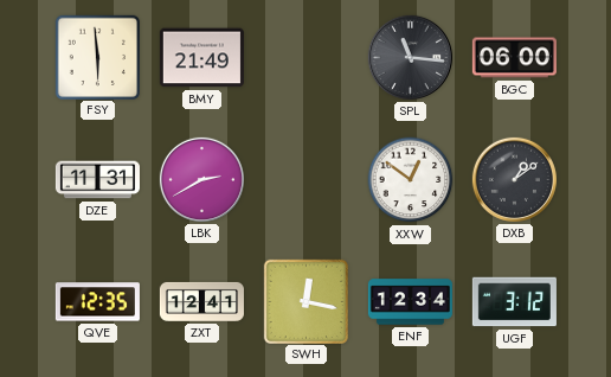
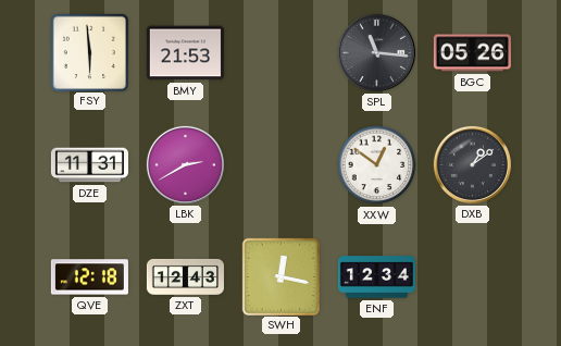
BMY: 21:49 -> 21:53 (185, 53)
BGC: 06:00 -> 05:26 (472, 53)
QVE: 12:35 -> 12:18 (89, 277)
ZXT: 12:41 -> 12:43 (185, 276)
UGF: 3:12 -> none (514, 302)
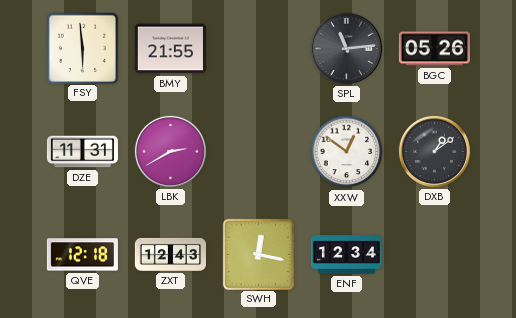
BMY: 21:53 -> 21:55 (170, 49)
SPL: 11:16 -> 11:14 (346, 48)
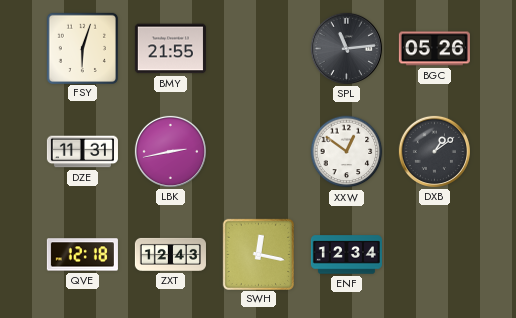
FSY: 5:59 -> 6:03 (82, 48)
LBK: 2:40 -> 2:43 (170, 151)
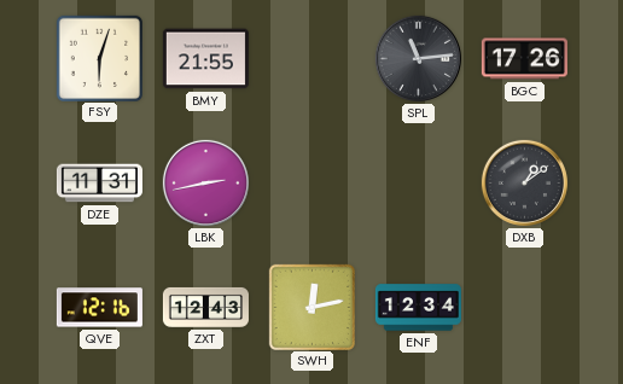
BGC: 05:26 -> 17:26 (524, 59)
XXW: 12:51 -> none (347, 152)
QVE: 12:18 -> 12:16 (99, 308)
SWH: 12:17 -> 12:13 (311, 307)
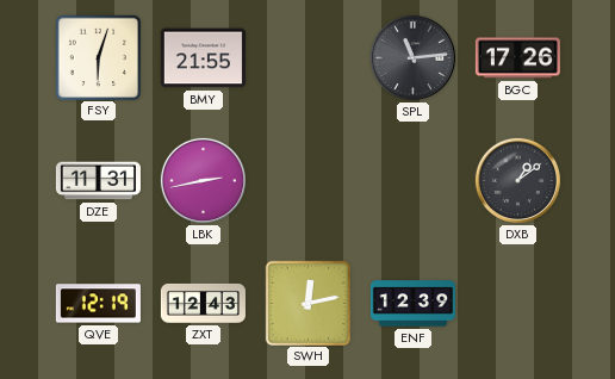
QVE: 12:16 -> 12:19 (98, 304)
ENF: 12:34 -> 12:39 (412, 304)
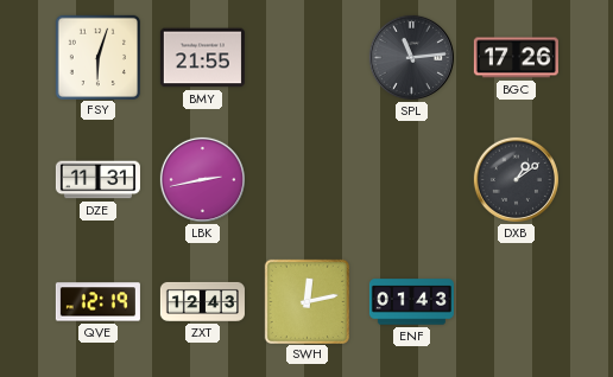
ENF: 12:39 -> 01:43 (411, 302)
